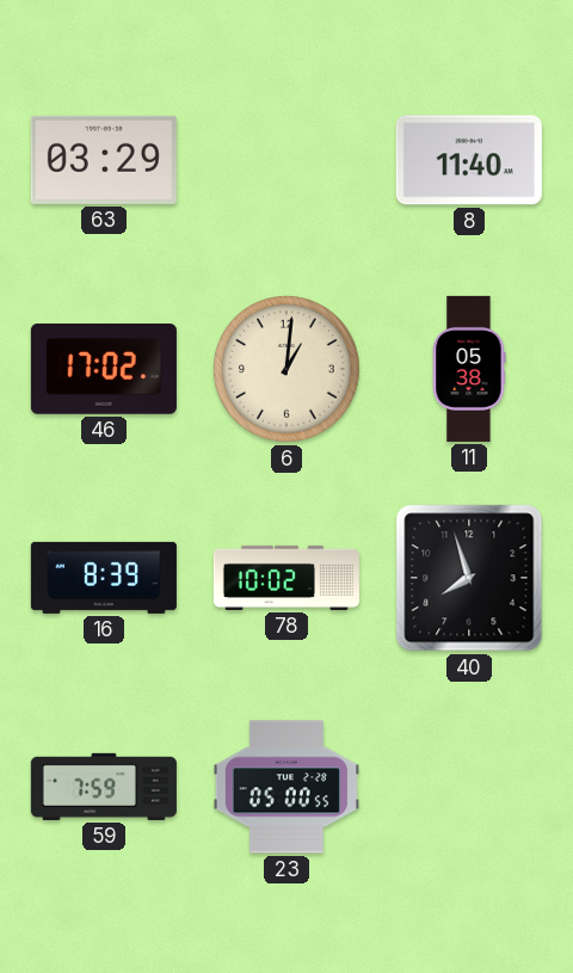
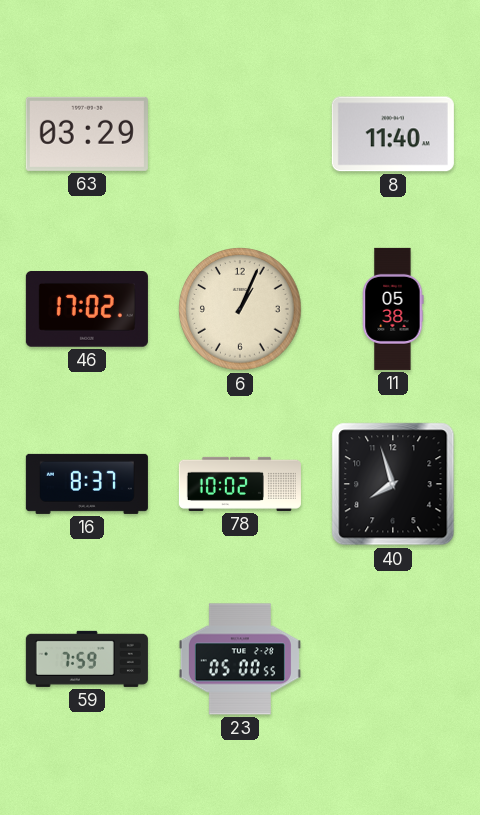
6: 1:01 -> 1:04 (240, 309)
16: 8:39 -> 8:37 (87, 484)
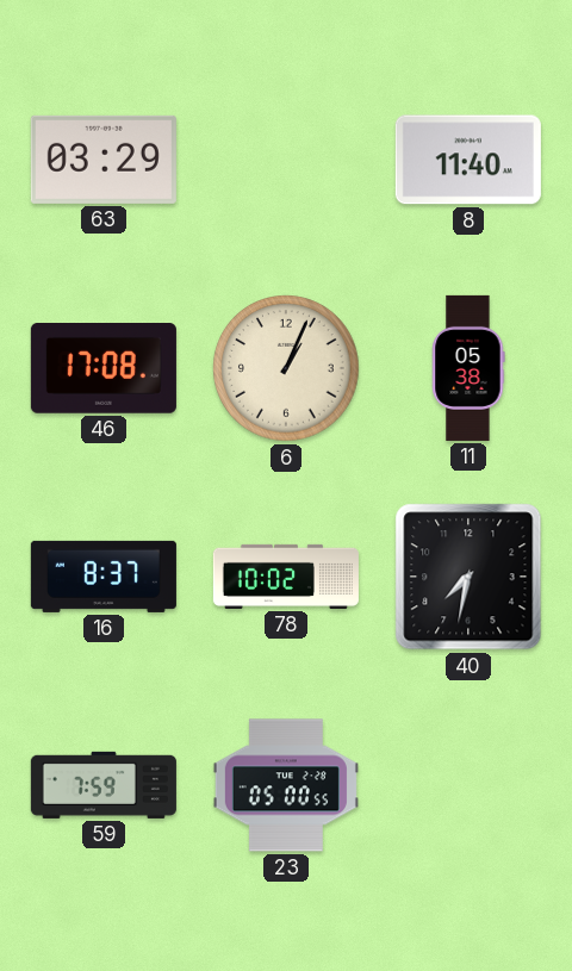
46: 17:02 -> 17:08 (104, 369)
40: 7:57 -> 7:32 (468, 577)
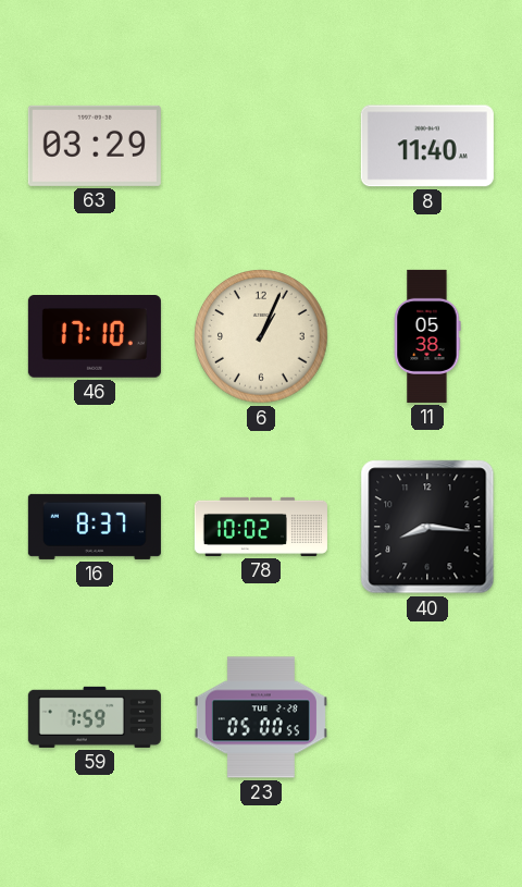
46: 17:08 -> 17:10 (95, 337)
40: 7:32 -> 8:16 (427, 527)
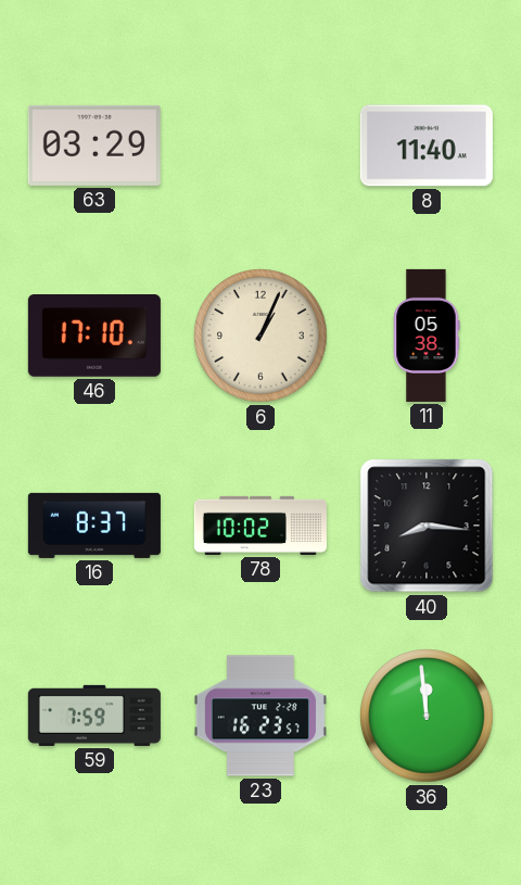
23: 05:00 -> 16:23 (260, 716)
36: none -> 11:59 (427, 716)
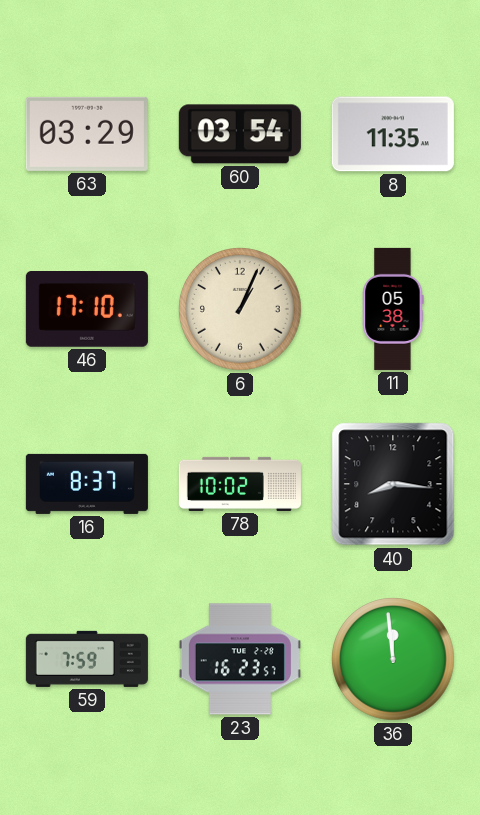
60: none -> 03:54 (240, 134)
8: 11:40 -> 11:35 (393, 134)
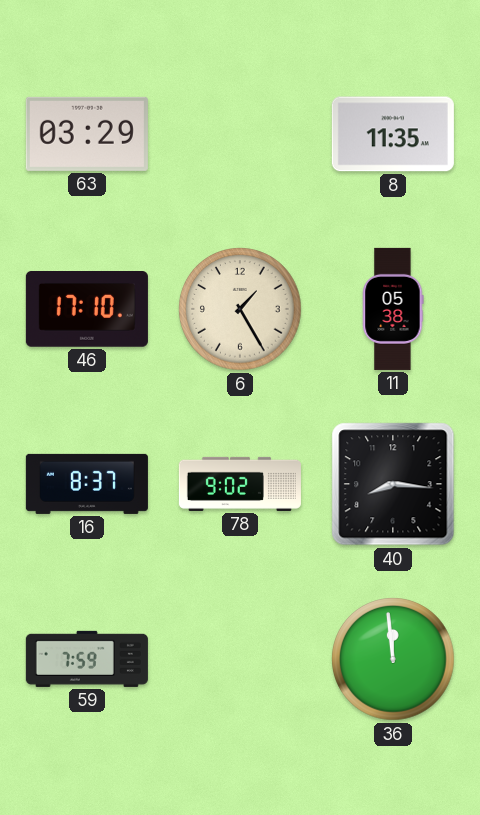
60: 03:54 -> none (240, 134)
6: 1:04 -> 1:25 (240, 309)
78: 10:02 -> 9:02 (240, 484)
23: 16:23 -> none (240, 659)
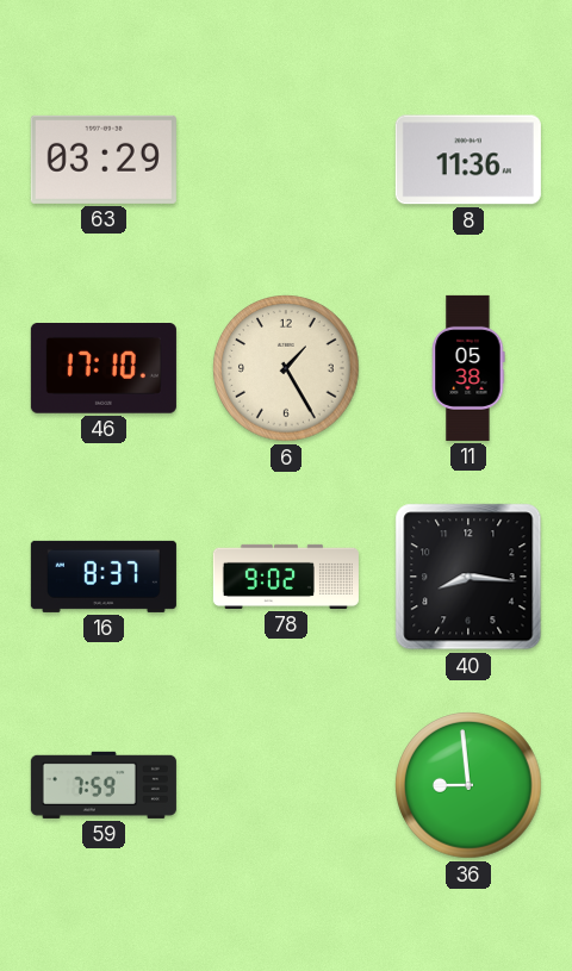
8: 11:35 -> 11:36 (468, 160)
36: 11:59 -> 8:59 (468, 785)
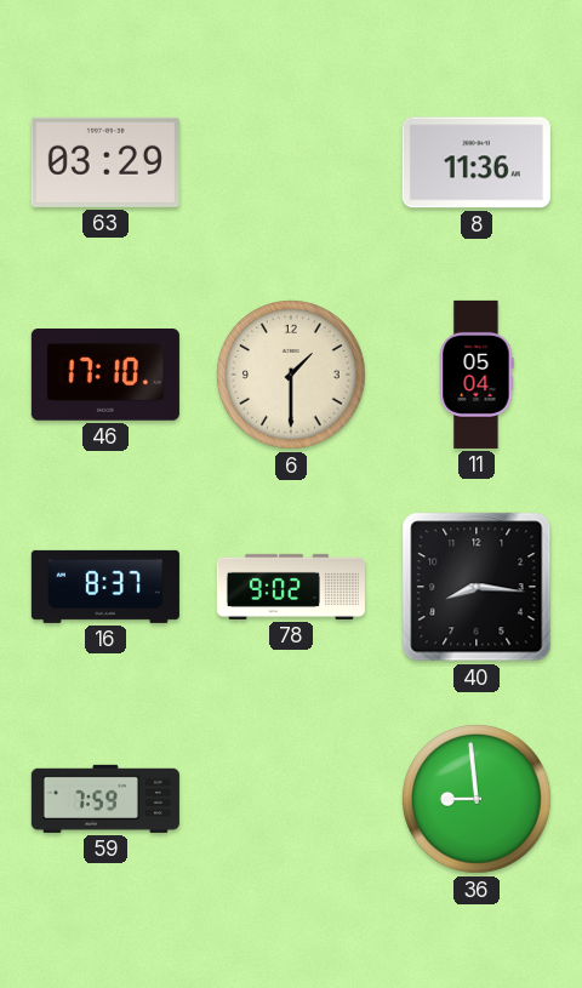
6: 1:25 -> 1:30 (291, 375)
11: 05:38 -> 05:04 (477, 375)
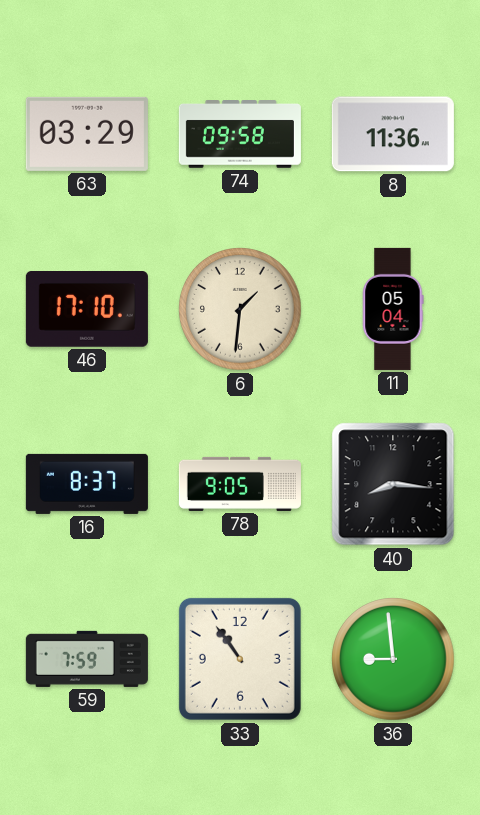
74: none -> 09:58 (240, 135)
6: 1:30 -> 1:31 (240, 309)
78: 9:02 -> 9:05 (240, 484)
33: none -> 10:54 (240, 659)
